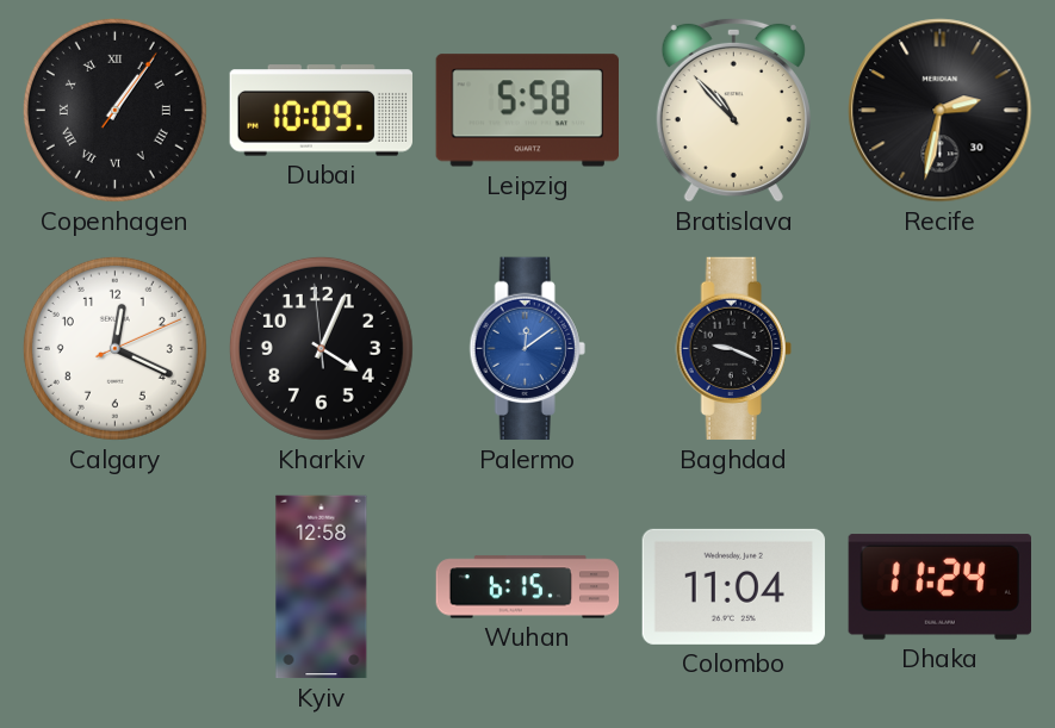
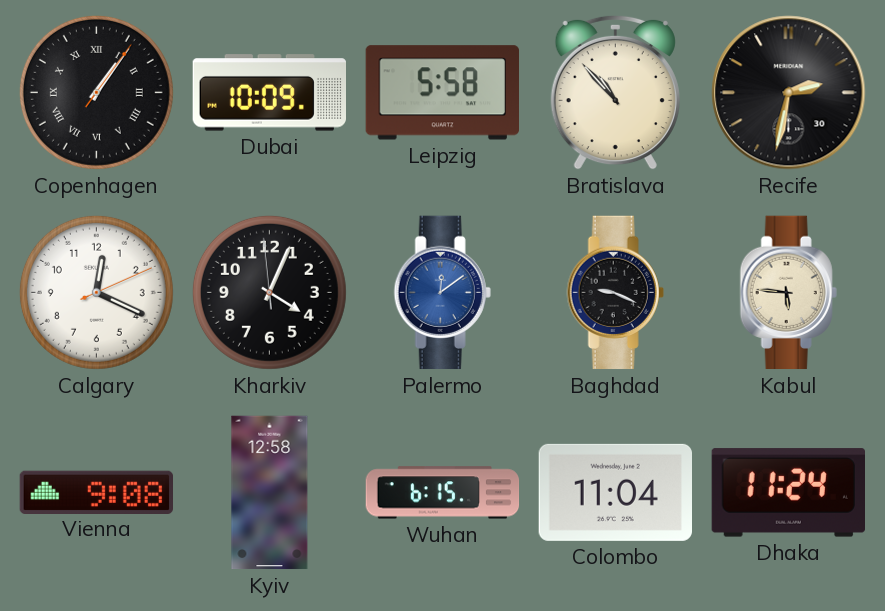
Kabul: none -> 5:46 (788, 293)
Vienna: none -> 9:08 (97, 492)
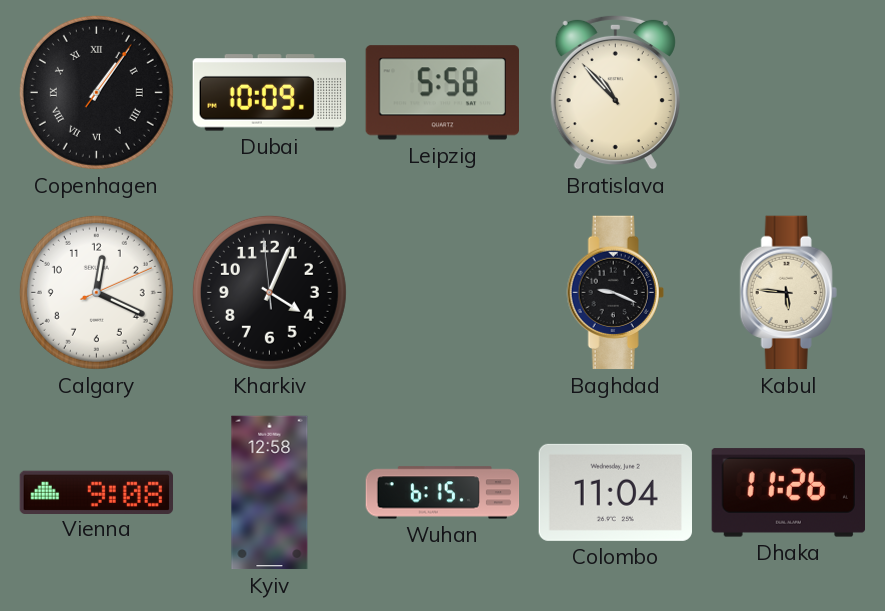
Recife: 2:32 -> none (789, 93)
Palermo: 12:09 -> none (442, 293)
Dhaka: 11:24 -> 11:26 (788, 493)
